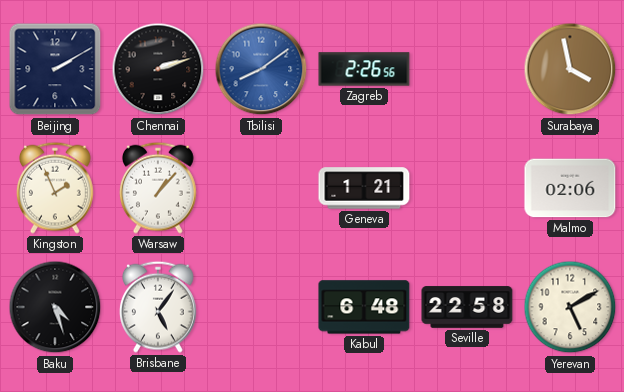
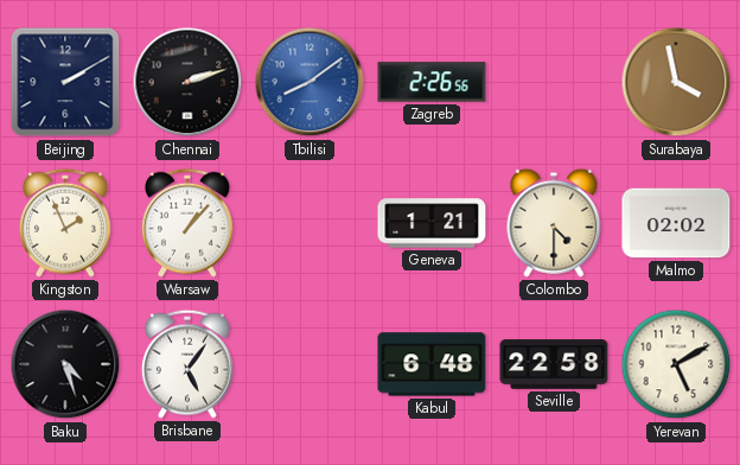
Colombo: none -> 4:30 (554, 223)
Malmo: 02:06 -> 02:02 (676, 223)
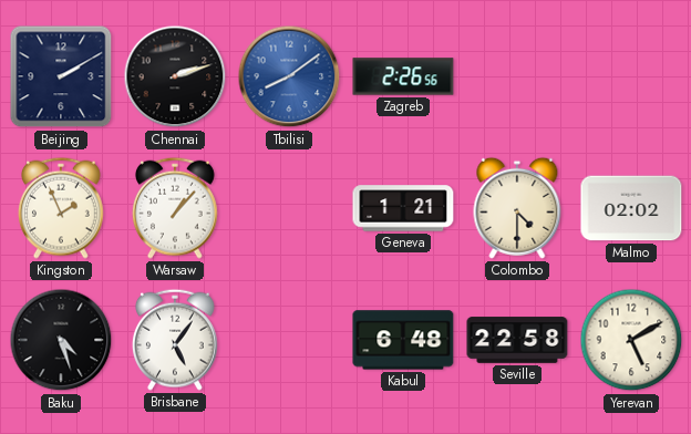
Surabaya: 3:58 -> none (676, 82)
